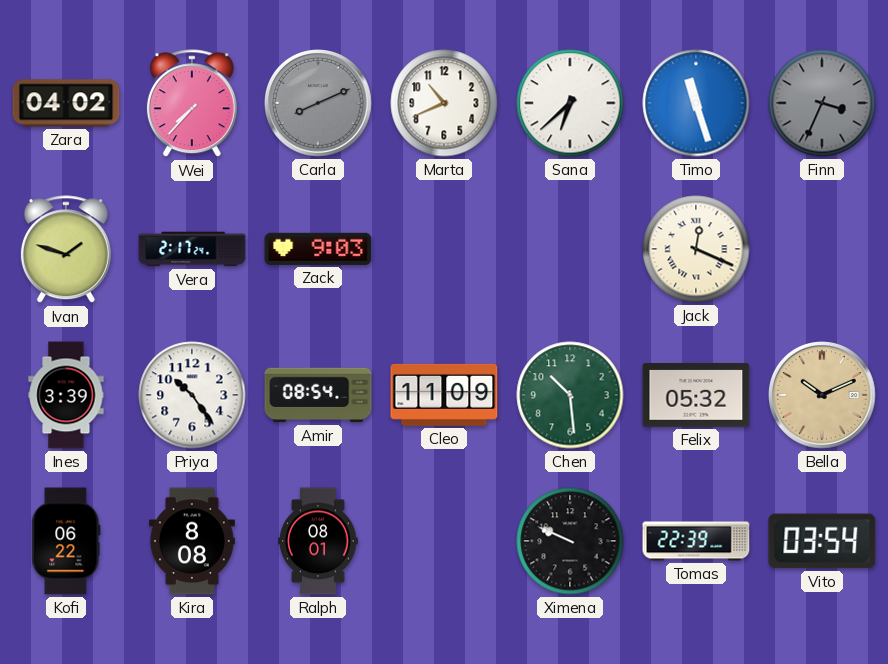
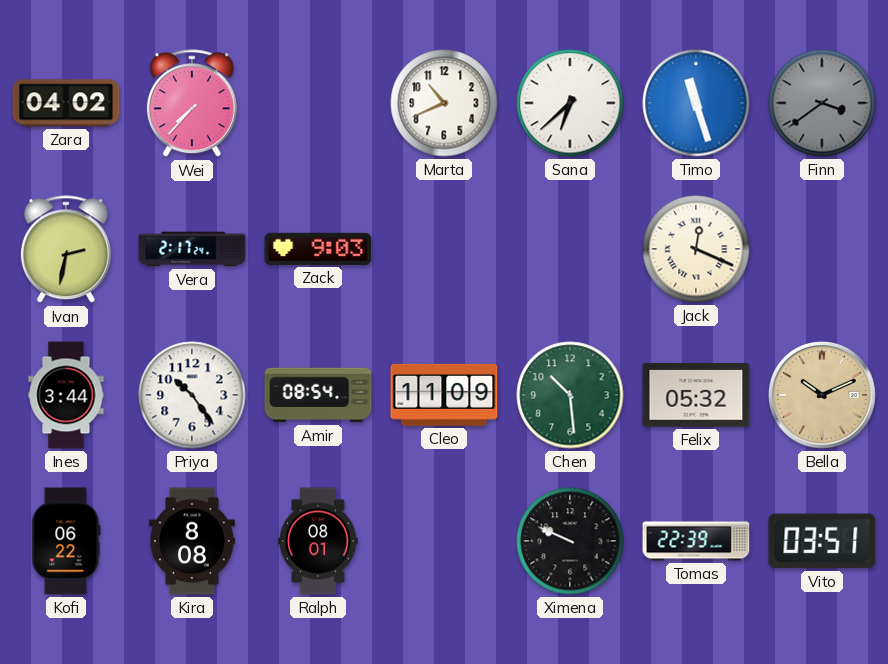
Carla: 8:11 -> none (319, 104)
Finn: 3:34 -> 3:39 (822, 103)
Ivan: 1:48 -> 2:32 (66, 250)
Ines: 3:39 -> 3:44 (66, 395)
Vito: 03:54 -> 03:51 (822, 541)
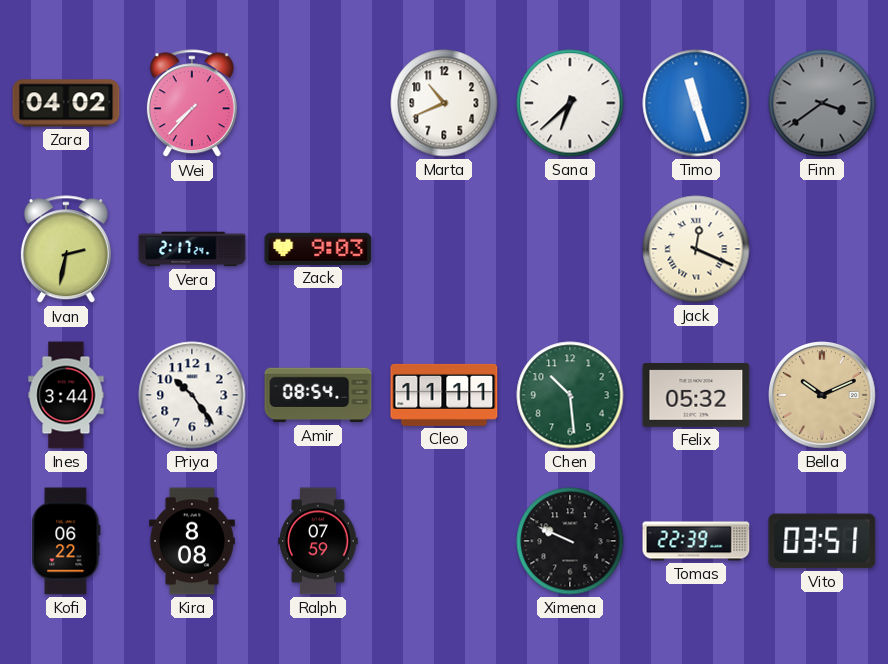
Cleo: 11:09 -> 11:11 (444, 395)
Ralph: 08:01 -> 07:59 (318, 541)
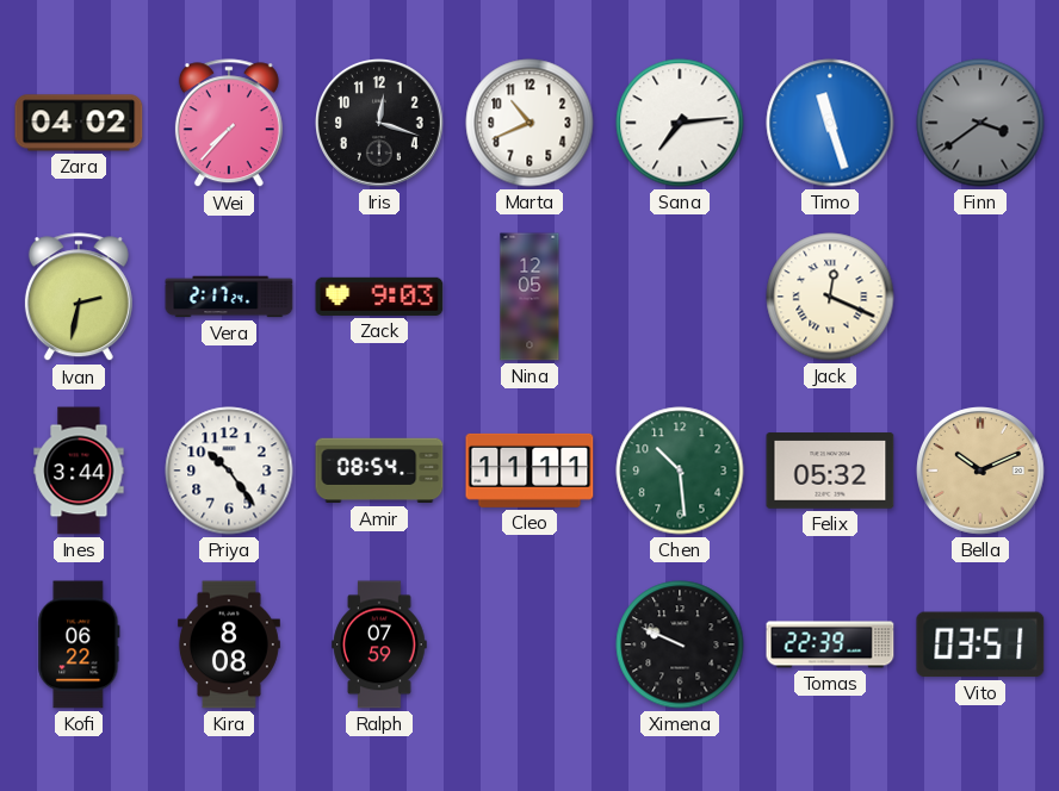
Iris: none -> 12:18 (380, 124)
Sana: 6:38 -> 7:14 (680, 123)
Nina: none -> 12:05 (529, 297)
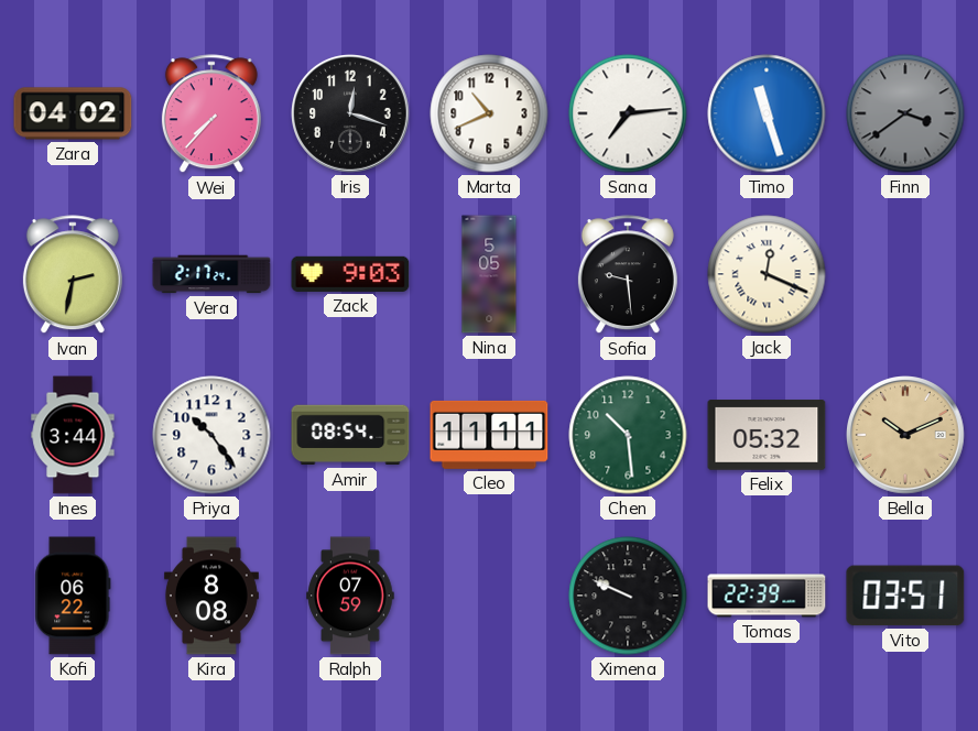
Nina: 12:05 -> 5:05 (489, 274)
Sofia: none -> 9:29 (628, 275)
